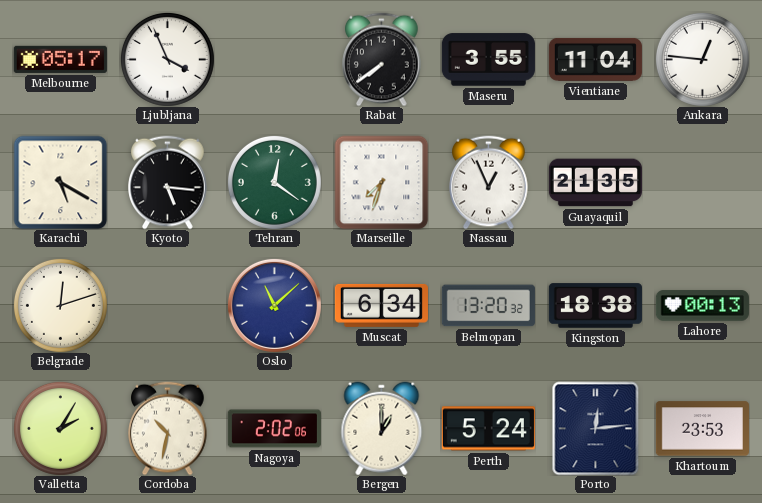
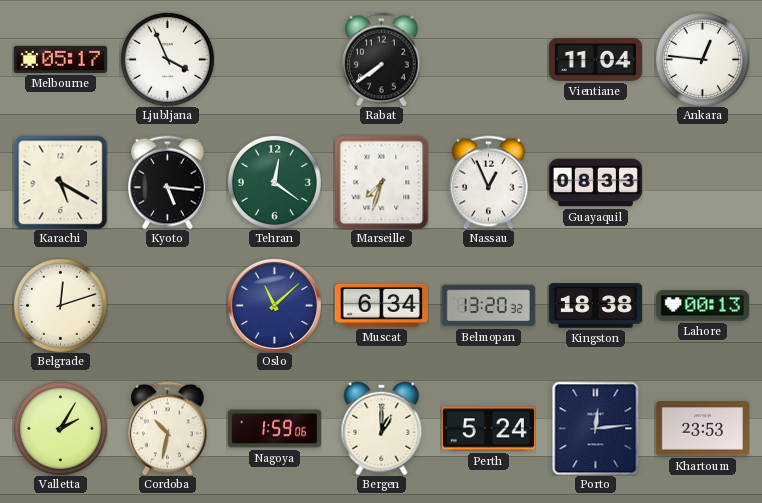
Maseru: 3:55 -> none (488, 60)
Guayaquil: 21:35 -> 08:33 (595, 183)
Nagoya: 2:02 -> 1:59 (274, 429)
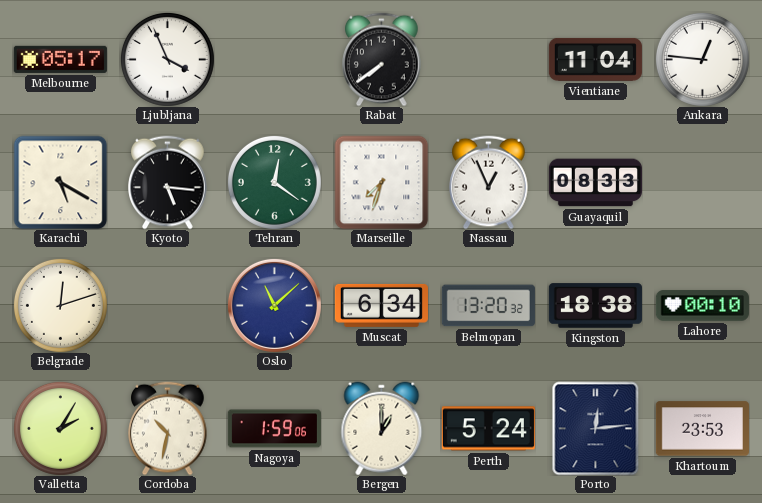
Lahore: 00:13 -> 00:10 (702, 306)
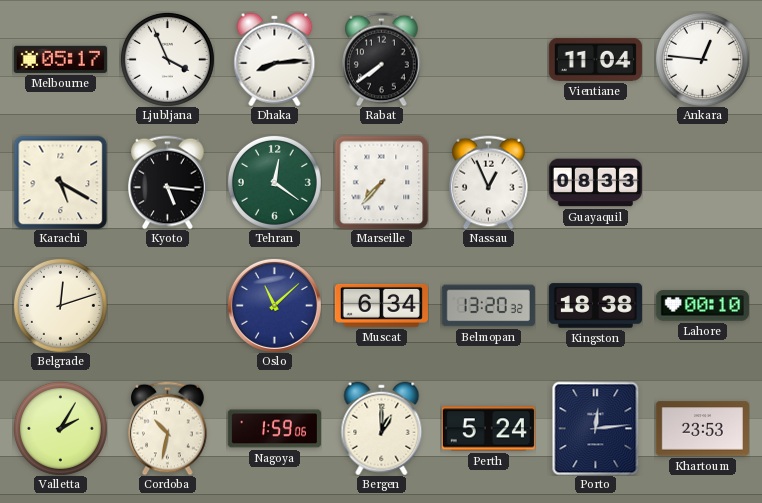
Dhaka: none -> 8:14 (275, 59)
Marseille: 7:33 -> 7:37 (381, 182)
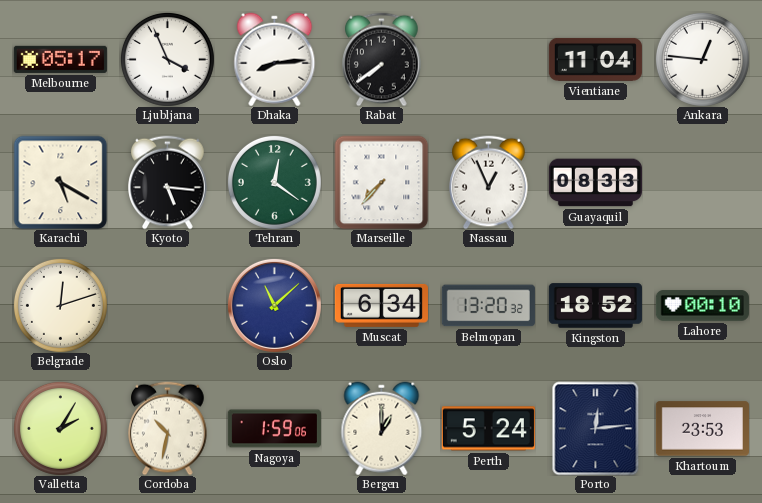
Kingston: 18:38 -> 18:52 (595, 306)
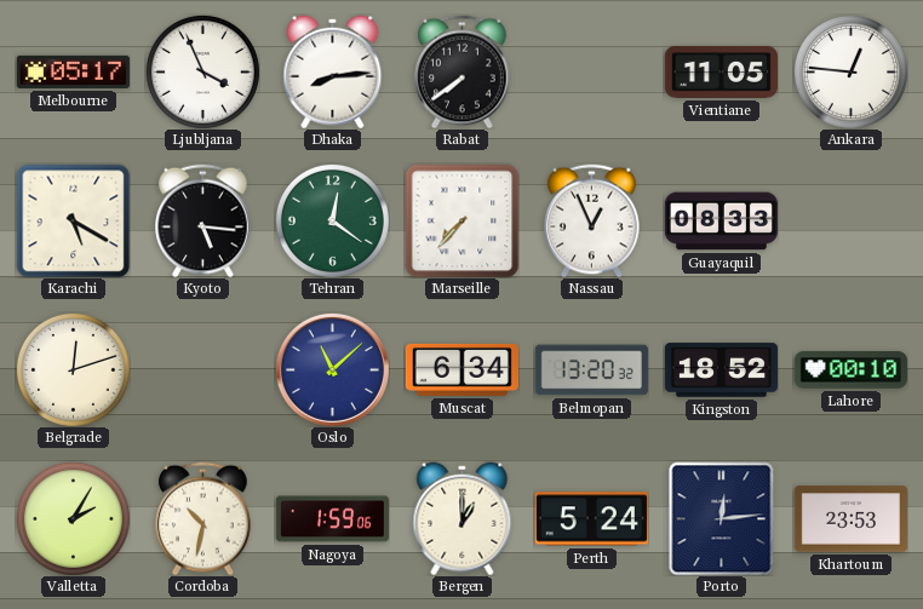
Vientiane: 11:04 -> 11:05 (721, 71)
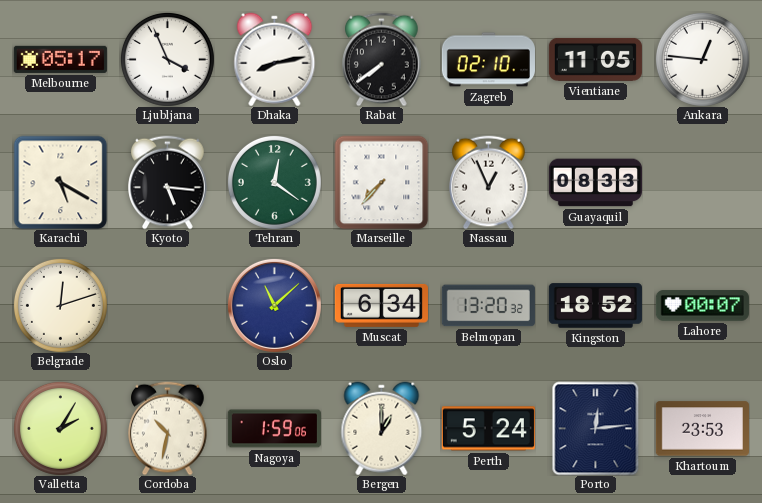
Dhaka: 8:14 -> 8:13 (275, 59)
Zagreb: none -> 02:10 (488, 60)
Lahore: 00:10 -> 00:07 (702, 306)
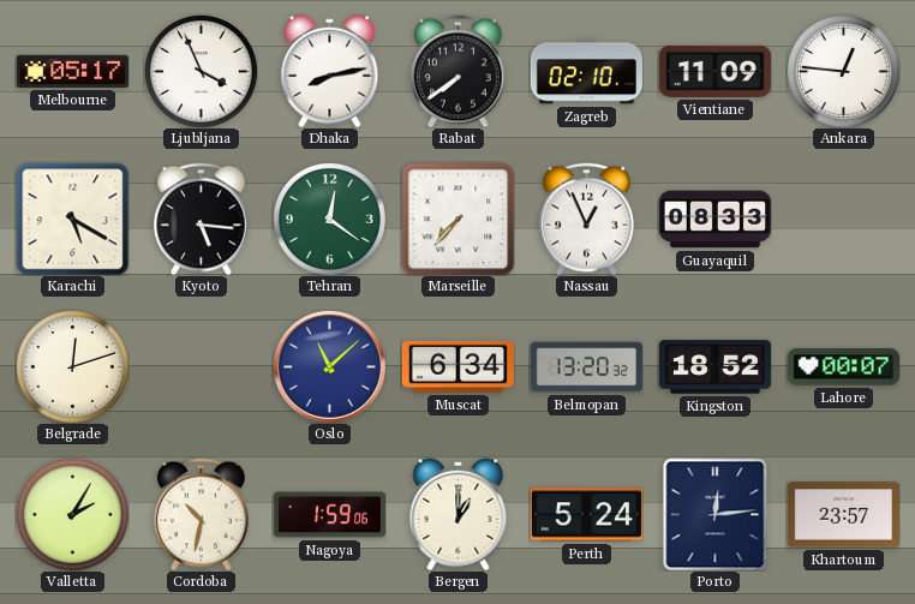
Vientiane: 11:05 -> 11:09 (714, 71)
Khartoum: 23:53 -> 23:57 (843, 515)
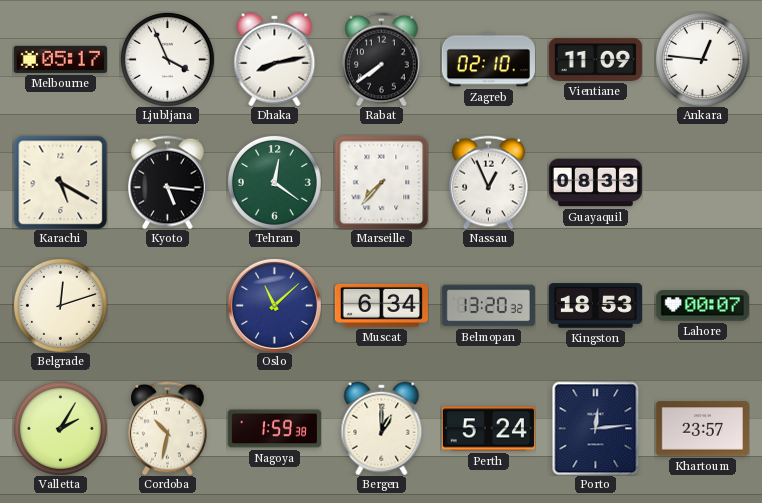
Kingston: 18:52 -> 18:53 (595, 306)
Nagoya: 1:59:06 -> 1:59:38 (274, 429)
